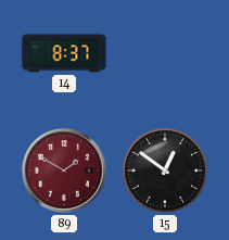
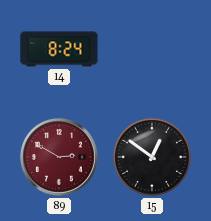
14: 8:37 -> 8:24 (59, 49)
89: 1:50 -> 2:50 (60, 158)
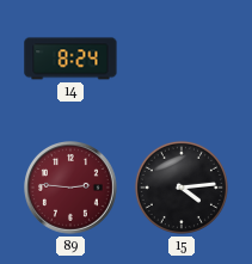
89: 2:50 -> 2:46 (72, 189)
15: 12:51 -> 4:14 (182, 188)
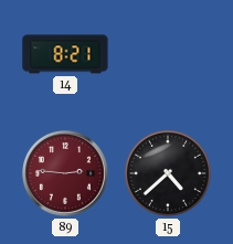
14: 8:24 -> 8:21 (65, 54)
15: 4:14 -> 4:38 (168, 173)
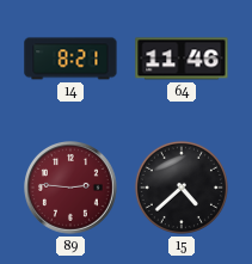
64: none -> 11:46 (182, 59)
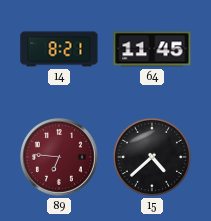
64: 11:46 -> 11:45 (152, 49)
89: 2:46 -> 6:46 (60, 158)
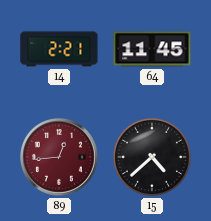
14: 8:21 -> 2:21 (59, 49)
89: 6:46 -> 12:44 (60, 158)
